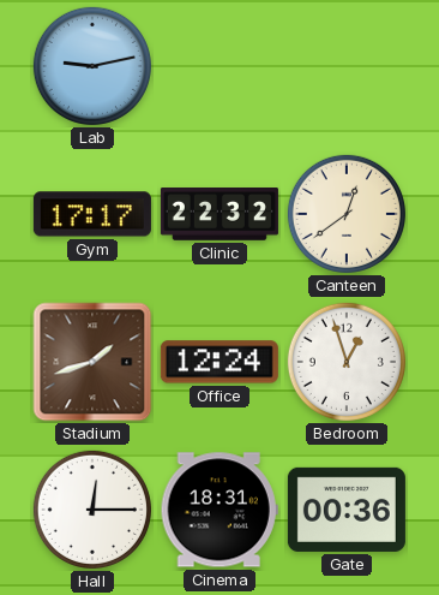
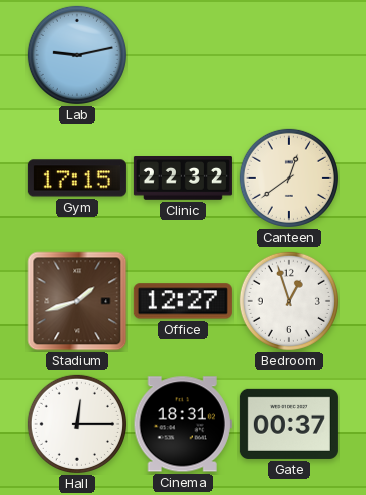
Gym: 17:17 -> 17:15 (77, 178)
Office: 12:24 -> 12:27 (183, 301)
Gate: 00:36 -> 00:37 (289, 424)
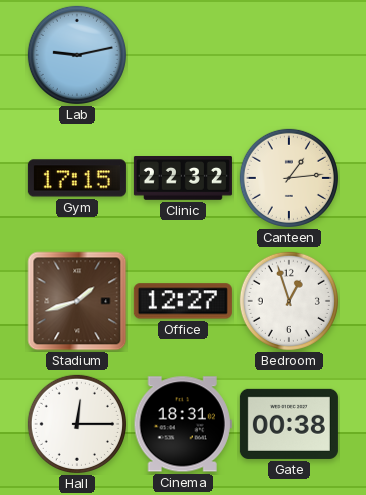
Canteen: 12:39 -> 1:14 (289, 178)
Gate: 00:37 -> 00:38 (289, 424)
